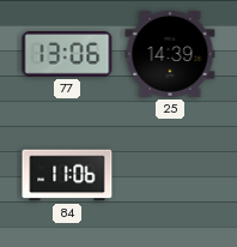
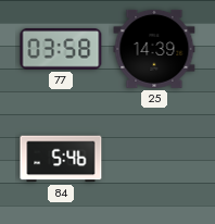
77: 13:06 -> 03:58 (61, 50)
84: 11:06 -> 5:46 (61, 159)
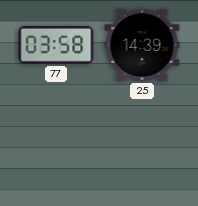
84: 5:46 -> none (61, 159)
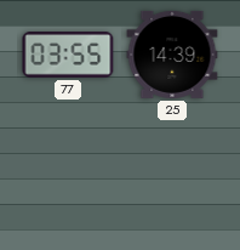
77: 03:58 -> 03:55 (68, 56)
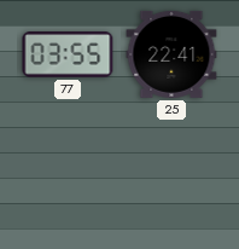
25: 14:39 -> 22:41 (171, 54)
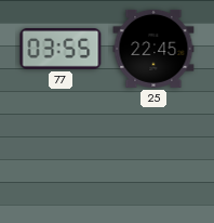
25: 22:41 -> 22:45 (153, 49)
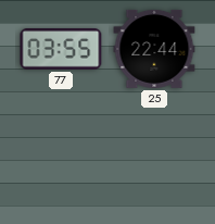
25: 22:45 -> 22:44 (154, 49)
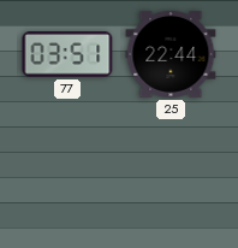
77: 03:55 -> 03:51 (67, 55)
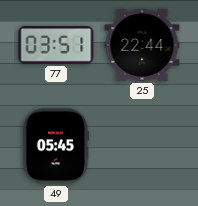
49: none -> 05:45 (55, 146)
